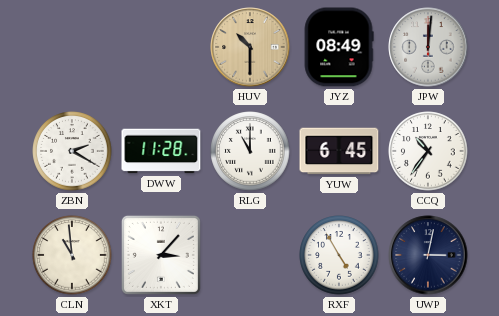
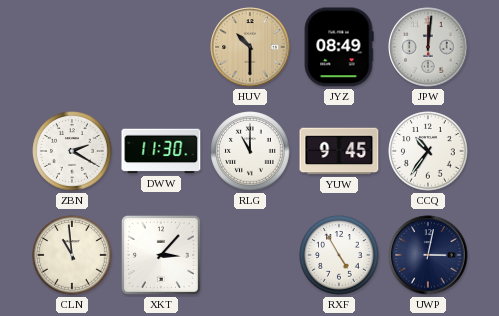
DWW: 11:28 -> 11:30 (161, 151)
YUW: 6:45 -> 9:45 (339, 151)
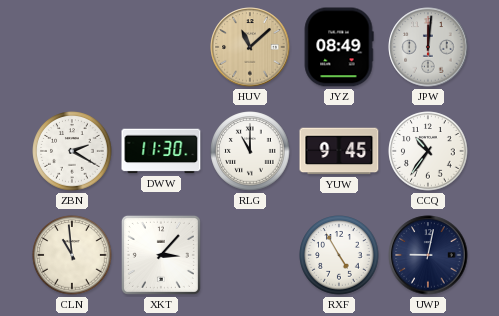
HUV: 10:30 -> 11:08 (250, 47)
UWP: 3:02 -> 9:02 (428, 255)
